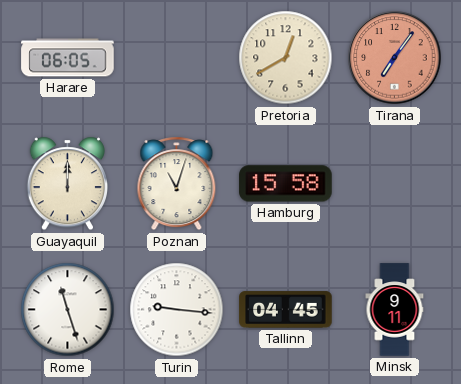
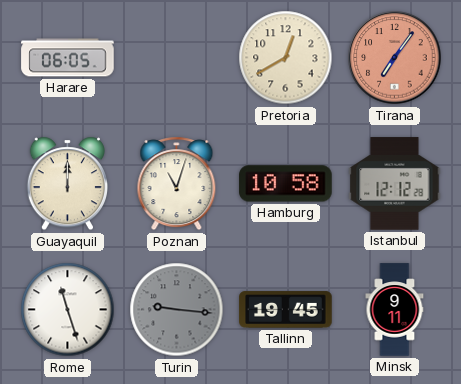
Hamburg: 15:58 -> 10:58 (286, 184)
Istanbul: none -> 12:12 (395, 184)
Turin dial: white -> grey (177, 310)
Tallinn: 04:45 -> 19:45 (286, 310)
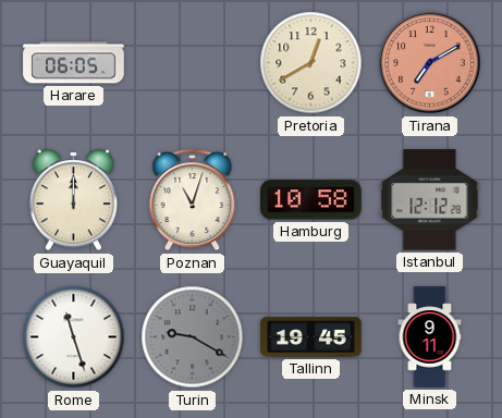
Tirana: 7:06 -> 7:10 (430, 63)
Turin: 9:16 -> 9:20 (193, 337)
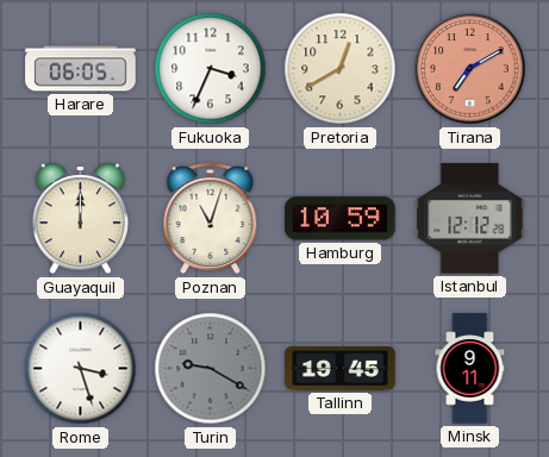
Fukuoka: none -> 3:34 (211, 69)
Hamburg: 10:58 -> 10:59 (341, 219)
Rome: 11:27 -> 3:27 (81, 369)
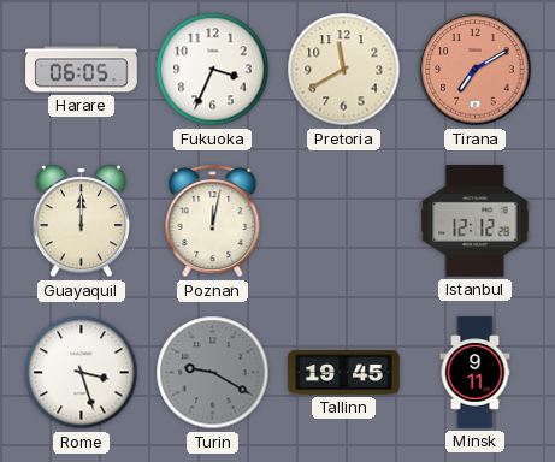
Pretoria: 12:40 -> 11:40 (344, 70)
Poznan: 11:03 -> 12:02 (213, 221)
Hamburg: 10:59 -> none (341, 219)
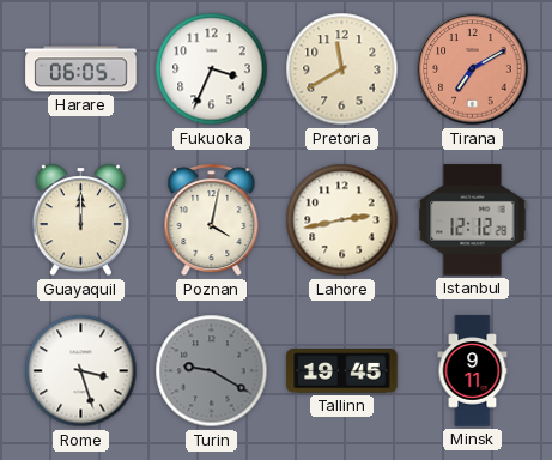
Poznan: 12:02 -> 4:02 (212, 220)
Lahore: none -> 2:43 (342, 220)
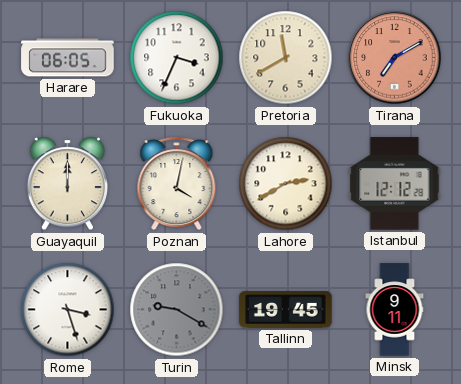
Lahore: 2:43 -> 2:40 (286, 184)
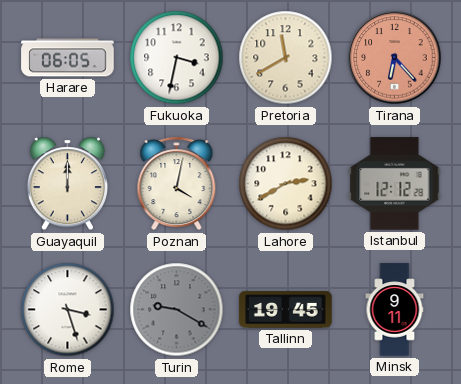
Fukuoka: 3:34 -> 3:32 (177, 58)
Tirana: 7:10 -> 6:23 (395, 58)
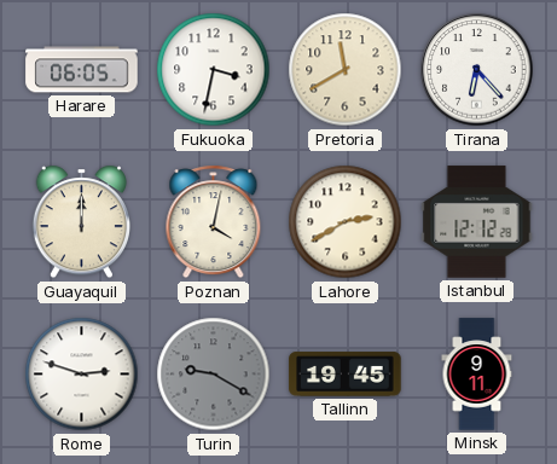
Tirana dial: salmon -> white (477, 70)
Rome: 3:27 -> 2:48 (82, 375)
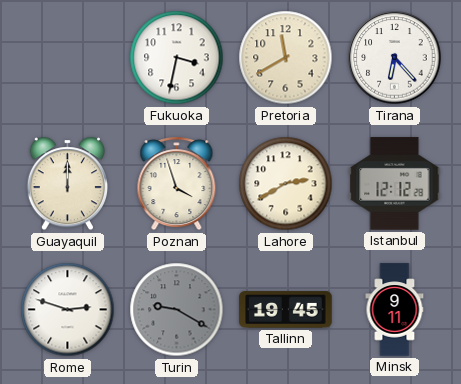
Harare: 06:05 -> none (82, 70)
Poznan: 4:02 -> 3:57 (177, 184)
